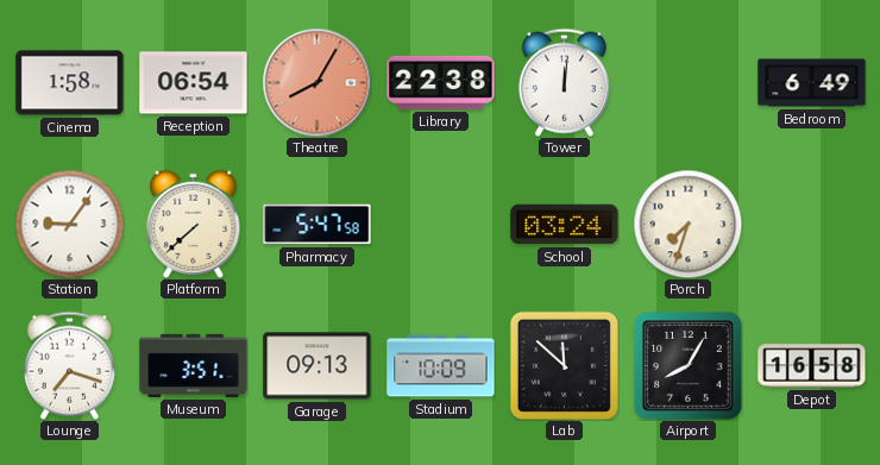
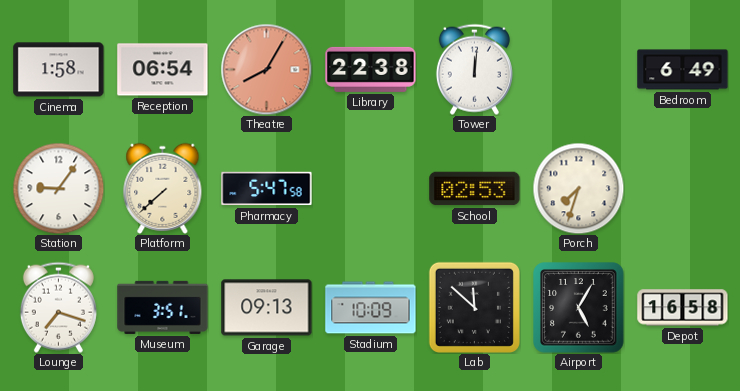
School: 03:24 -> 02:53 (475, 189)
Airport: 8:05 -> 5:05 (579, 308)
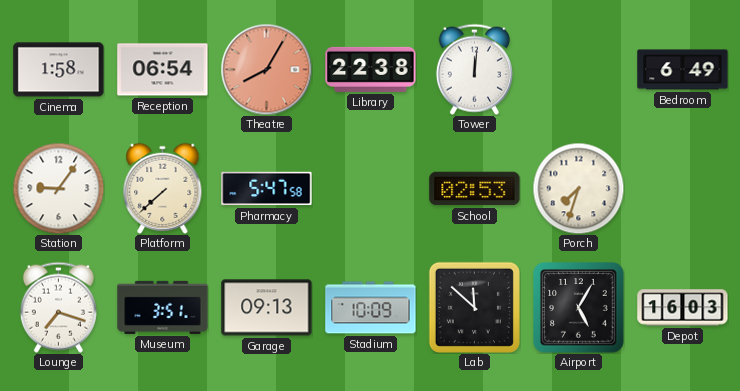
Depot: 16:58 -> 16:03 (683, 308)
